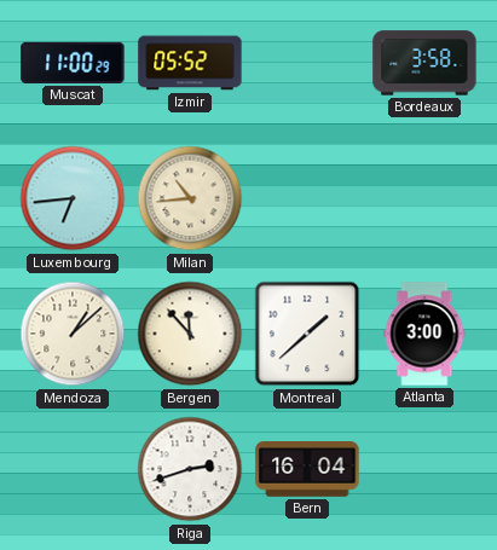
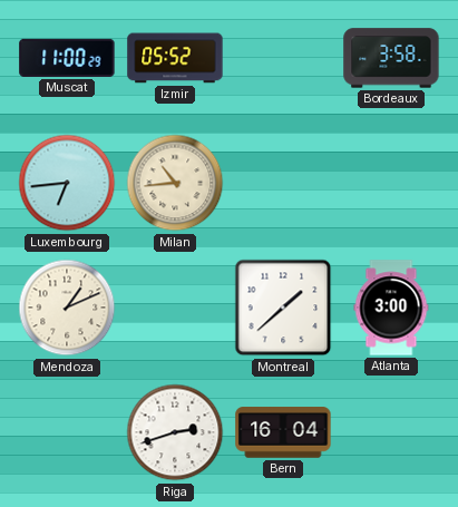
Mendoza: 1:08 -> 1:11 (67, 308)
Bergen: 11:53 -> none (190, 334)
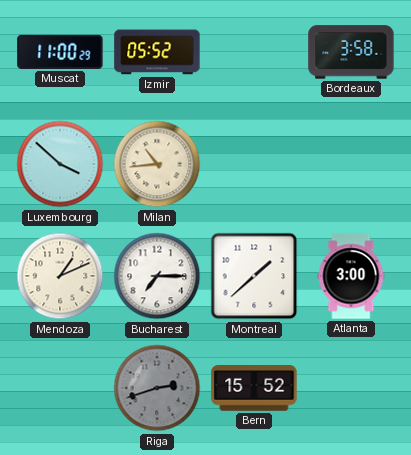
Luxembourg: 6:44 -> 3:52 (60, 164)
Bucharest: none -> 7:15 (157, 276)
Riga dial: white -> grey (157, 388)
Bern: 16:04 -> 15:52 (254, 388)
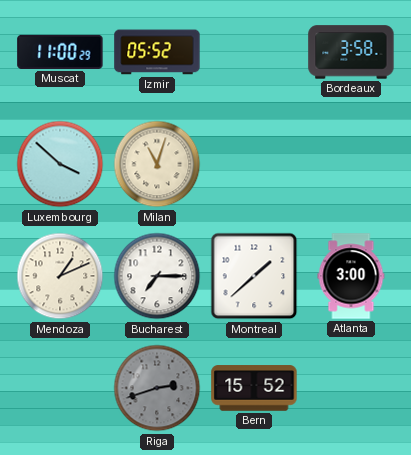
Milan: 10:44 -> 11:03 (157, 164)
